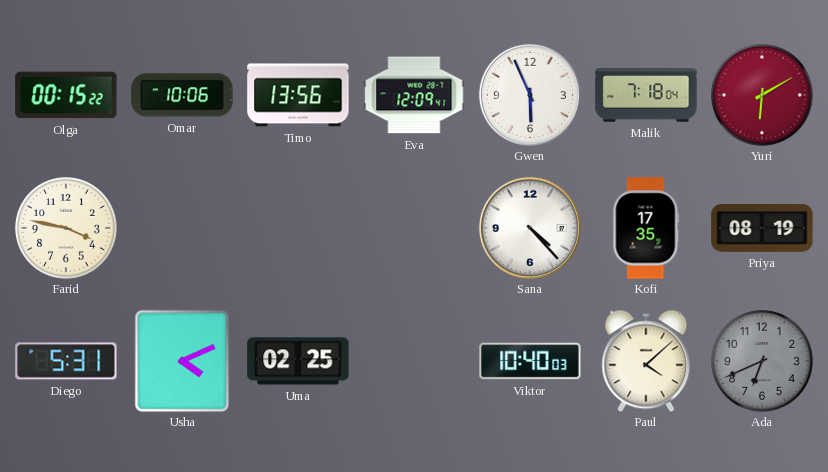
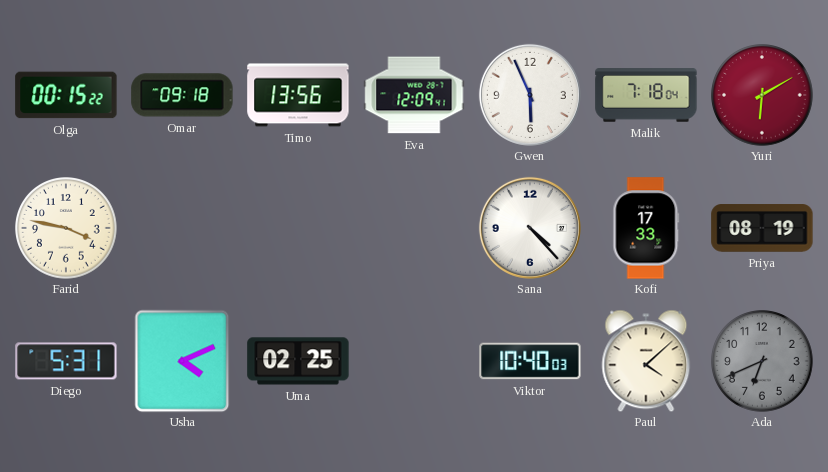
Omar: 10:06 -> 09:18 (182, 95)
Kofi: 17:35 -> 17:33 (646, 228)
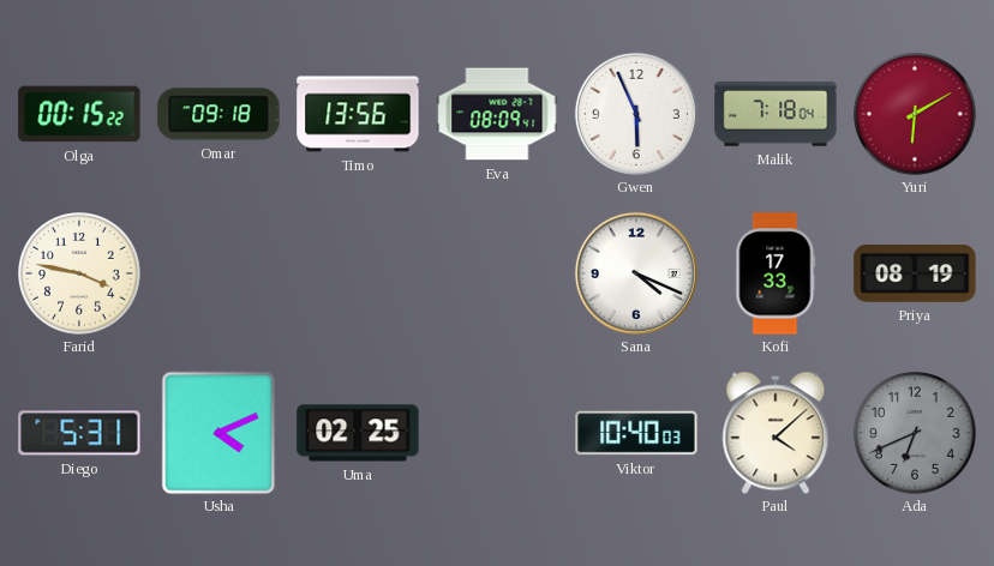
Eva: 12:09 -> 08:09 (497, 114)
Sana: 4:23 -> 4:19 (636, 273)
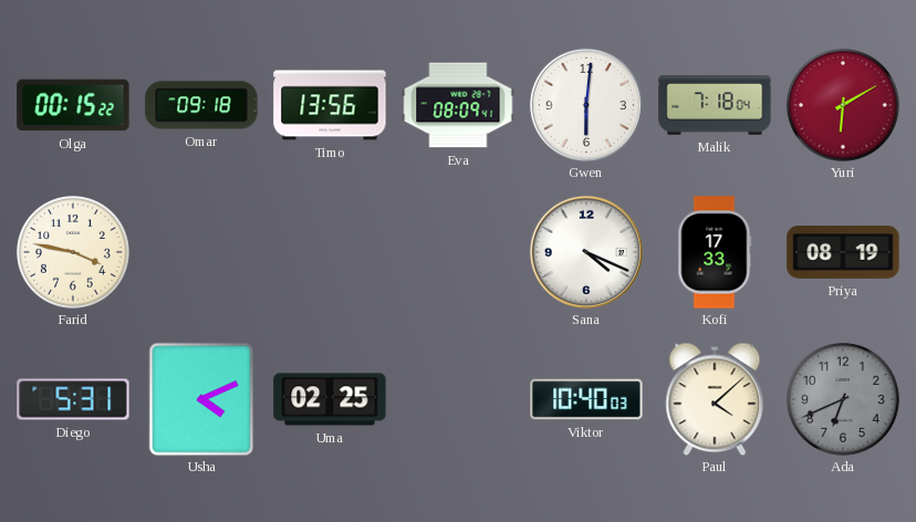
Gwen: 5:56 -> 6:01 (586, 105)
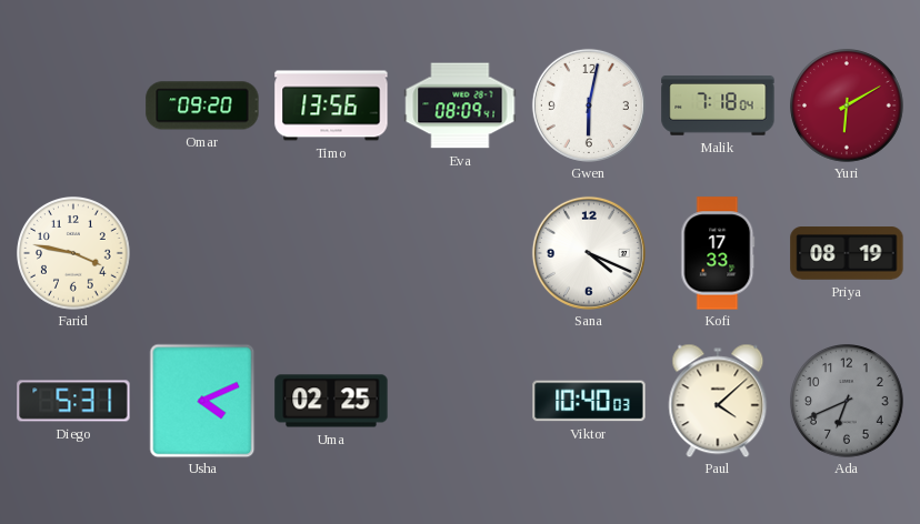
Olga: 00:15 -> none (73, 105)
Omar: 09:18 -> 09:20 (202, 105)
Gwen: 6:01 -> 6:02 (589, 105)
